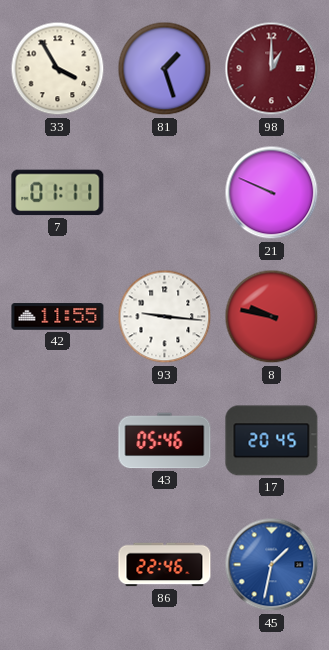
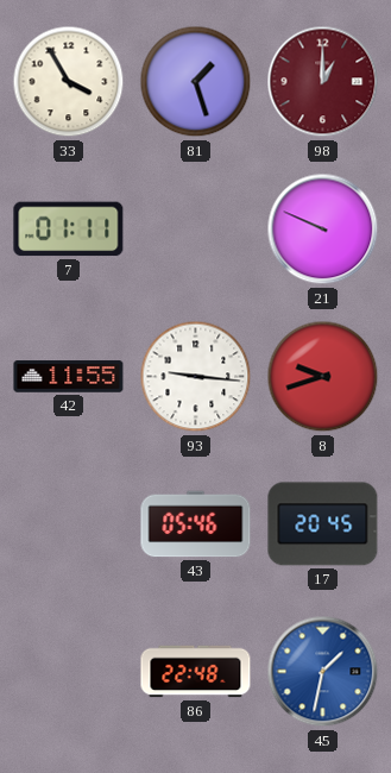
8: 9:47 -> 9:42 (323, 377)
86: 22:46 -> 22:48 (196, 672)
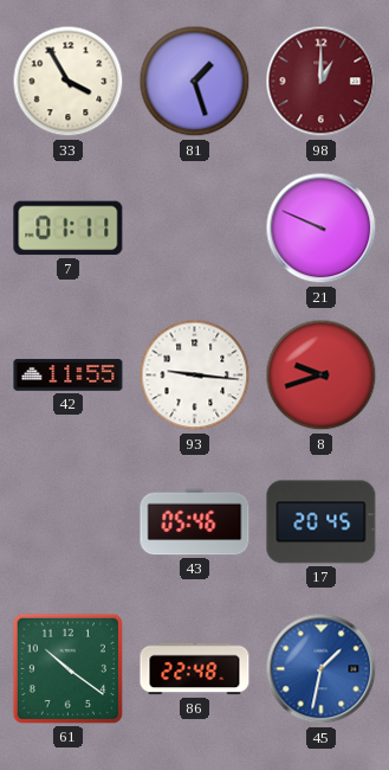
61: none -> 10:21 (67, 668)
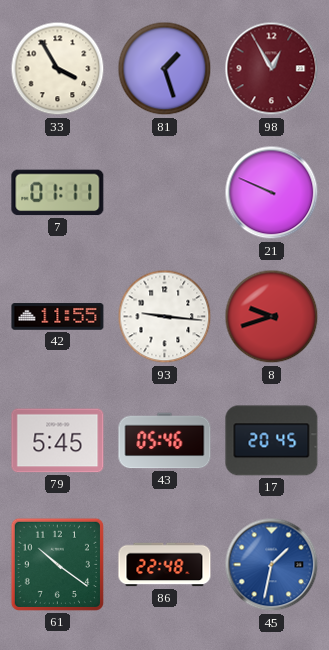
98: 1:00 -> 12:55 (272, 69)
79: none -> 5:45 (58, 441)
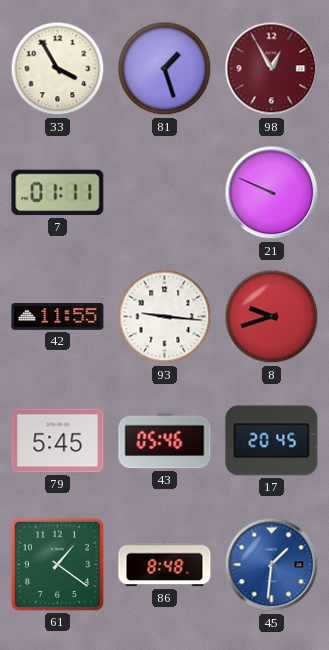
61: 10:21 -> 1:21 (57, 564)
86: 22:48 -> 8:48 (165, 565)
45: 1:32 -> 1:31 (272, 565)
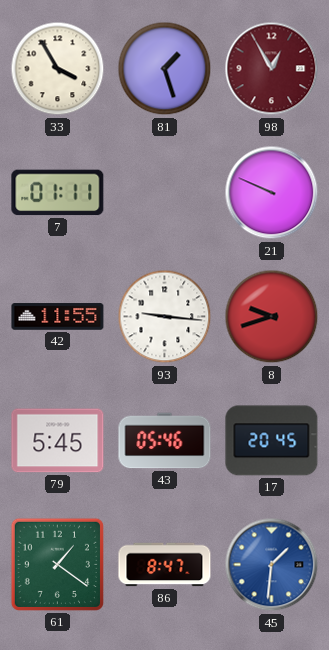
86: 8:48 -> 8:47 (165, 565)
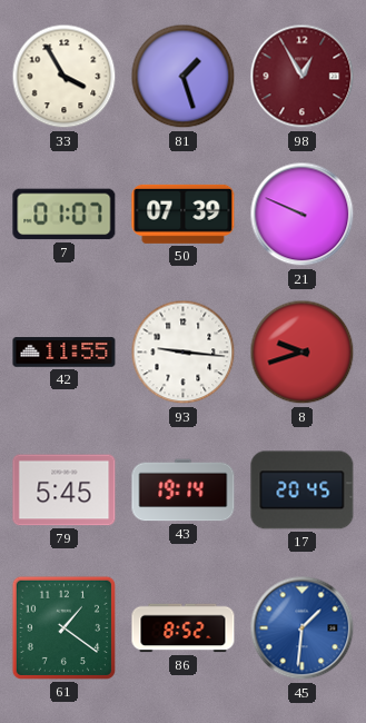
7: 01:11 -> 01:07 (65, 215)
50: none -> 07:39 (184, 214)
43: 05:46 -> 19:14 (184, 491)
86: 8:47 -> 8:52 (184, 628)
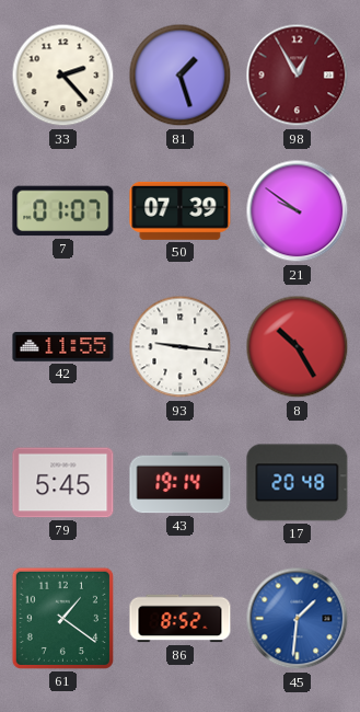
33: 3:55 -> 2:23 (63, 76)
21: 9:49 -> 9:51 (298, 211)
8: 9:42 -> 10:25 (298, 347)
17: 20:45 -> 20:48 (298, 483)
